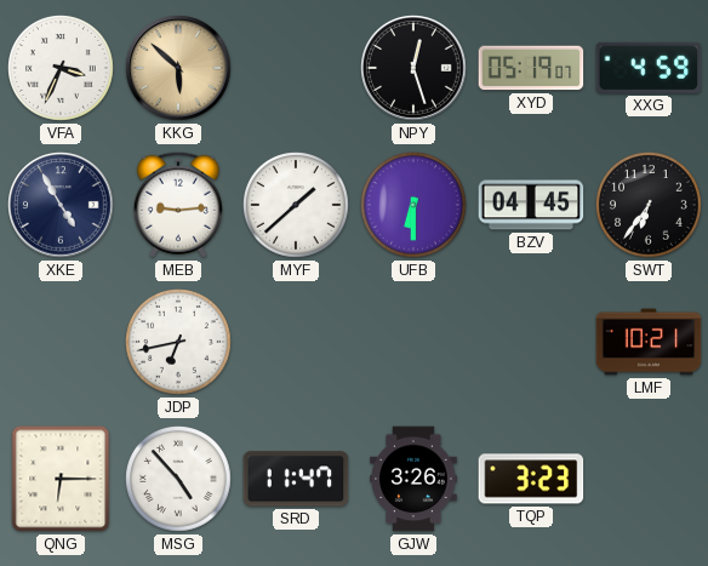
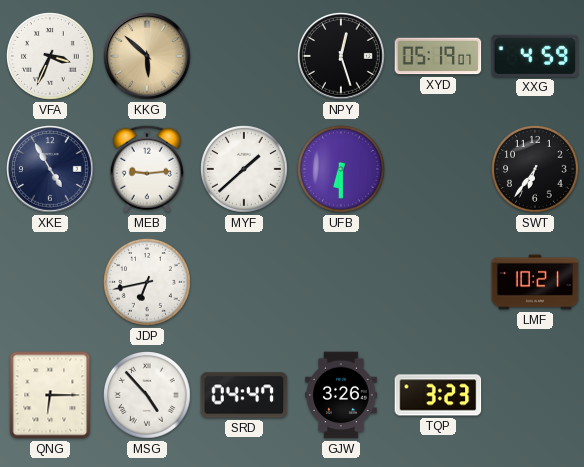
BZV: 04:45 -> none (531, 205)
SRD: 11:47 -> 04:47 (244, 395)
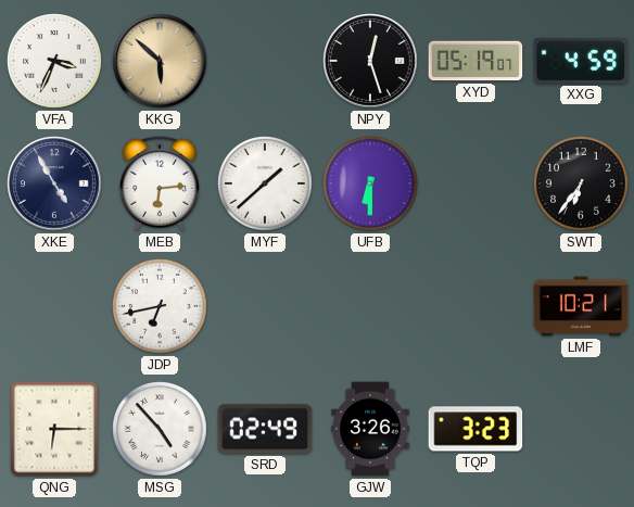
MEB: 9:14 -> 6:14 (160, 183)
SRD: 04:47 -> 02:49 (265, 429)
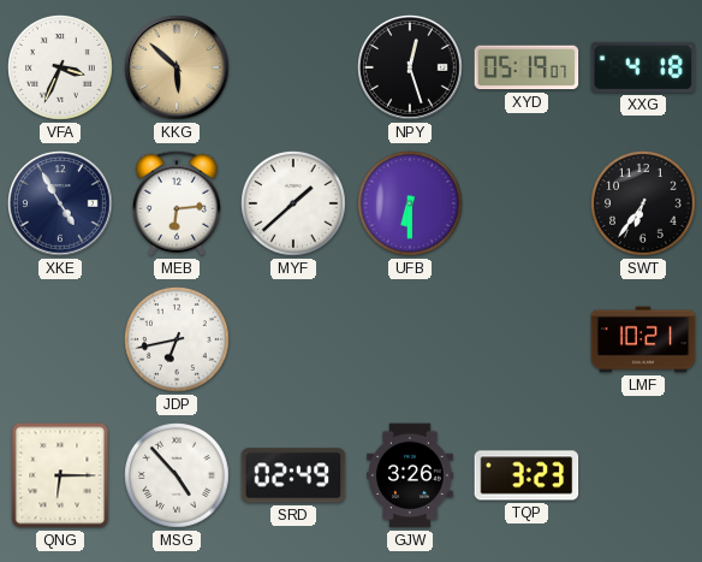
XXG: 4:59 -> 4:18 (643, 67)
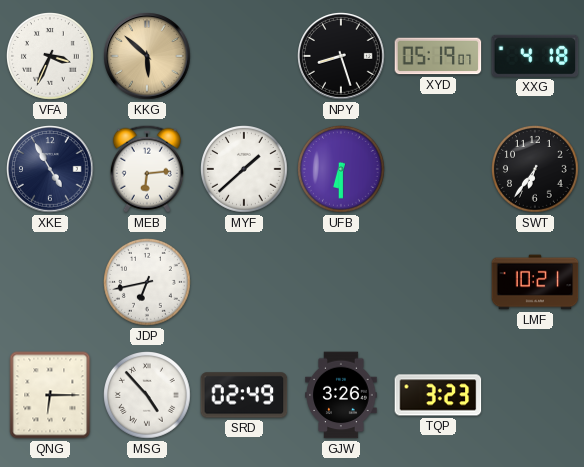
NPY: 12:27 -> 8:27 (341, 56)
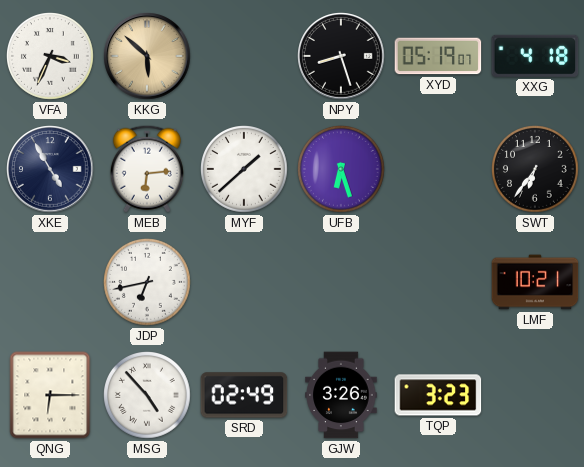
UFB: 6:30 -> 6:27 (342, 170)
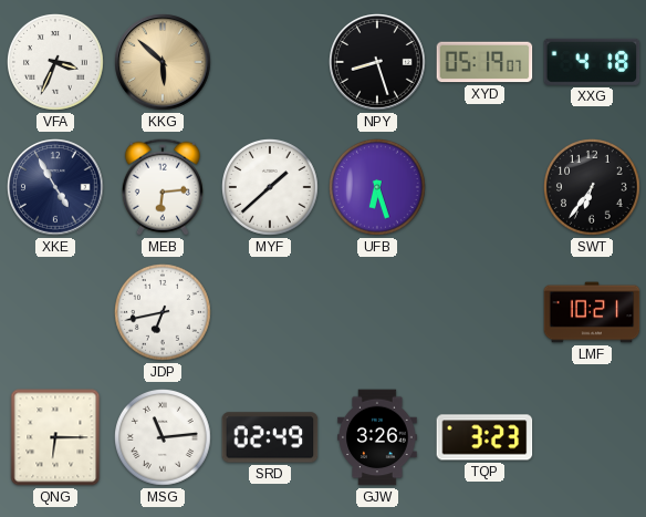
MSG: 4:53 -> 11:14 (164, 438)
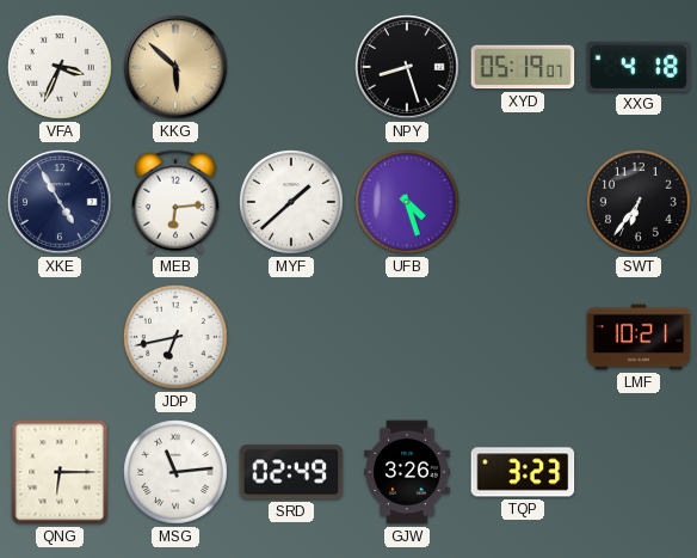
UFB: 6:27 -> 4:27 (408, 203)
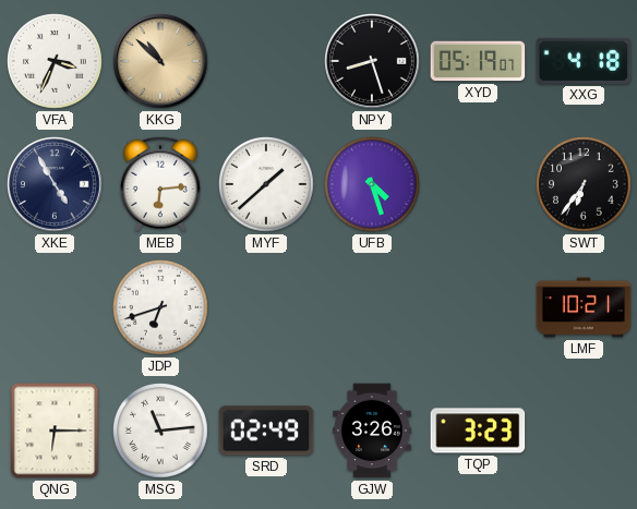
KKG: 5:52 -> 10:52 (160, 61)
JDP: 6:43 -> 6:42 (161, 308)
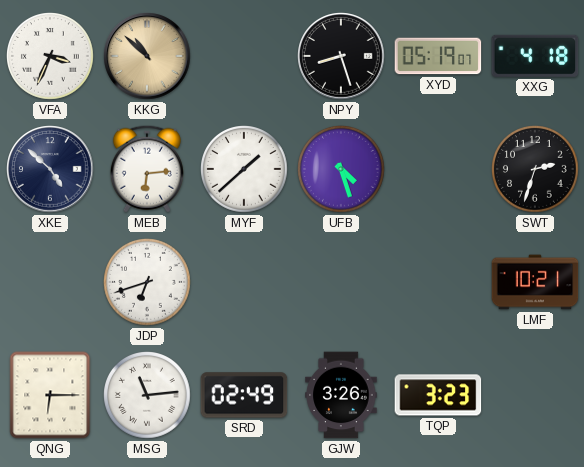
XKE: 4:55 -> 4:52 (50, 169)
SWT: 6:36 -> 2:33 (536, 170)
